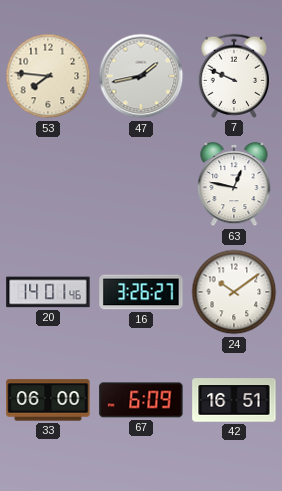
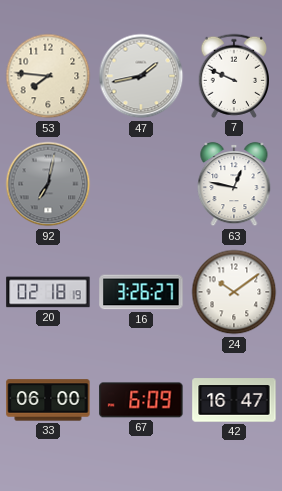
92: none -> 7:02 (48, 184)
20: 14:01 -> 02:18 (48, 292)
42: 16:51 -> 16:47 (234, 400)
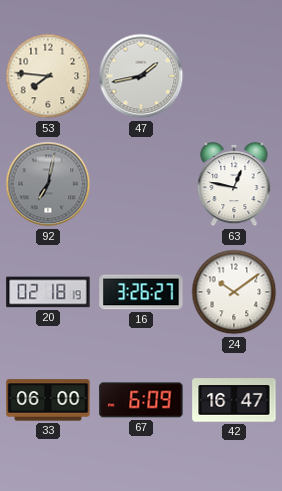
7: 9:49 -> none (233, 76)
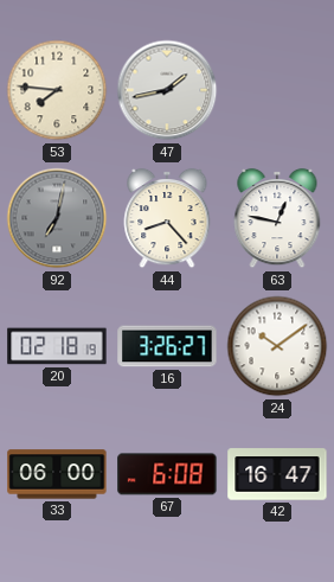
44: none -> 8:23 (167, 218)
67: 6:09 -> 6:08 (167, 474)
